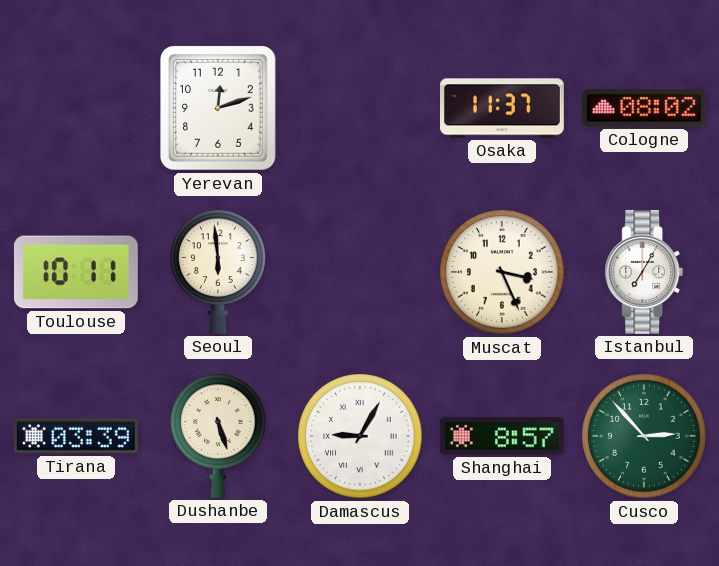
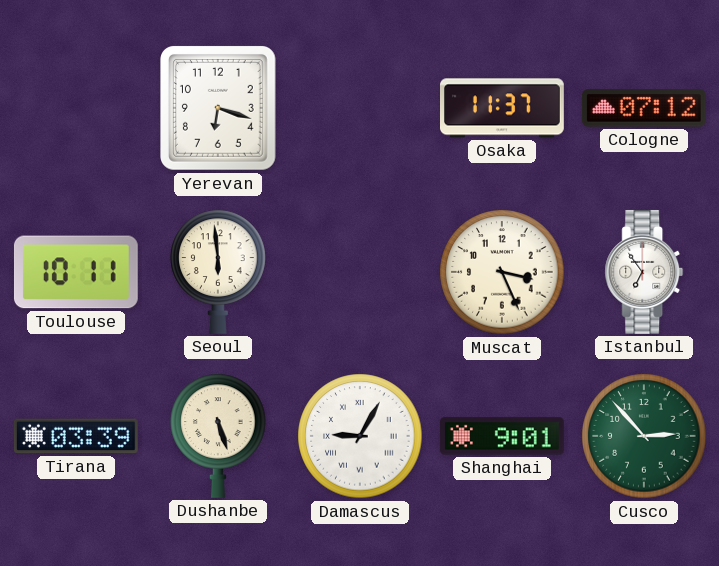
Yerevan: 12:12 -> 6:18 (219, 109)
Cologne: 08:02 -> 07:12 (644, 108)
Istanbul: 7:05 -> 6:54 (644, 272)
Shanghai: 8:57 -> 9:01 (502, 436)
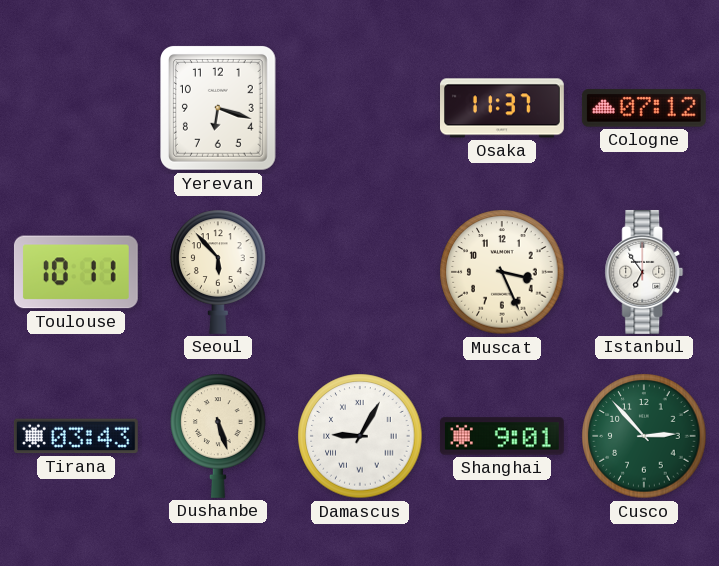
Seoul: 5:59 -> 5:53 (218, 272)
Tirana: 03:39 -> 03:43 (76, 436)
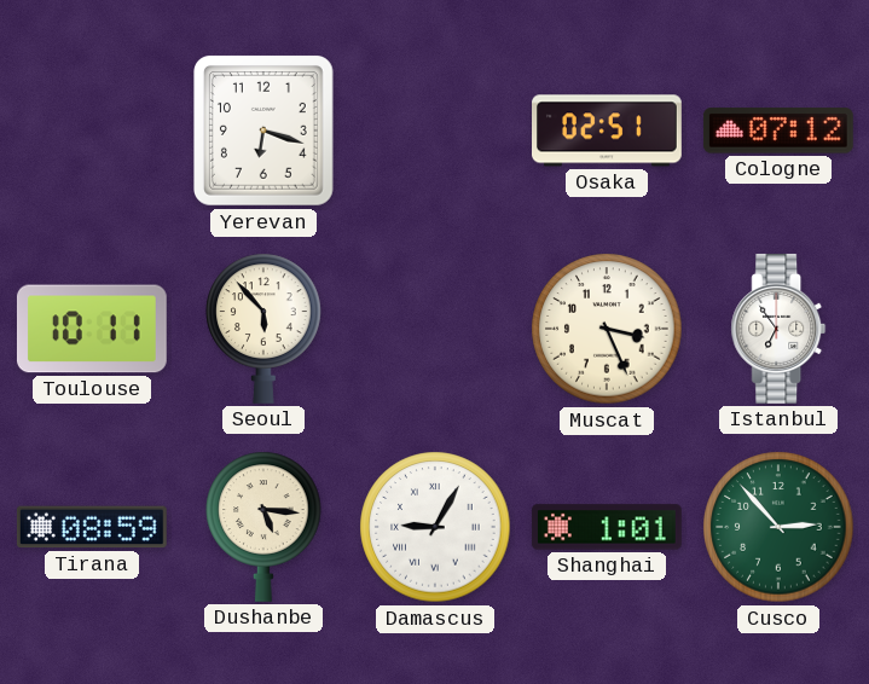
Osaka: 11:37 -> 02:51 (608, 131)
Tirana: 03:43 -> 08:59 (92, 527)
Dushanbe: 5:27 -> 5:16 (263, 527)
Shanghai: 9:01 -> 1:01 (607, 527)
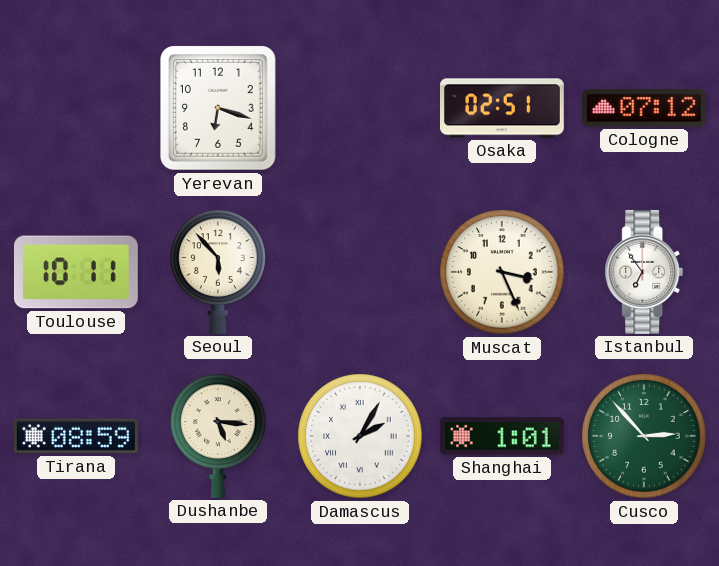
Damascus: 9:05 -> 2:05 (360, 436)
